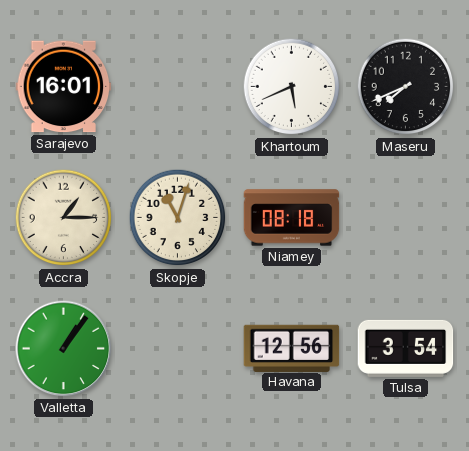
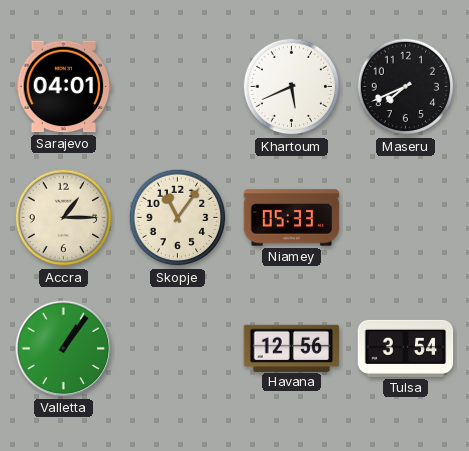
Sarajevo: 16:01 -> 04:01 (64, 87)
Skopje: 11:03 -> 11:06 (178, 218)
Niamey: 08:18 -> 05:33 (292, 218)
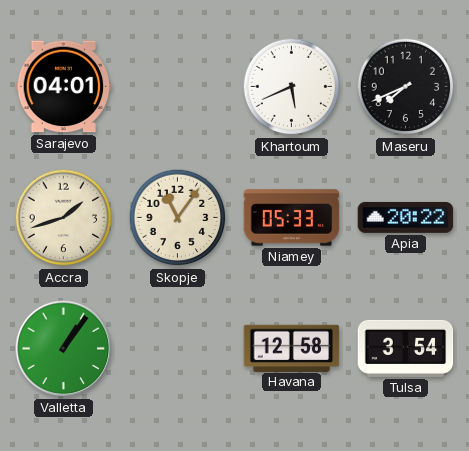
Accra: 1:15 -> 1:42 (64, 218)
Apia: none -> 20:22 (406, 217)
Havana: 12:56 -> 12:58 (292, 348)
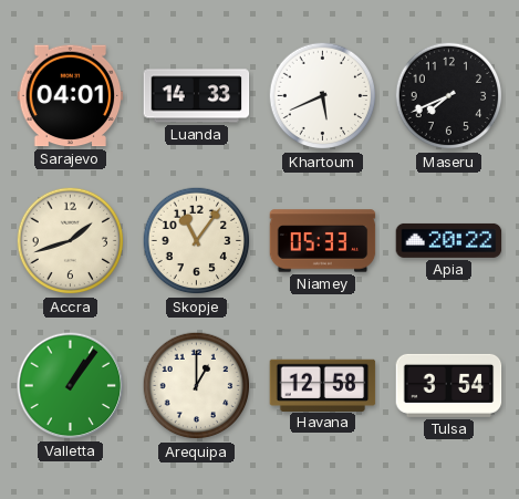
Luanda: none -> 14:33 (197, 96)
Arequipa: none -> 1:00 (197, 386)
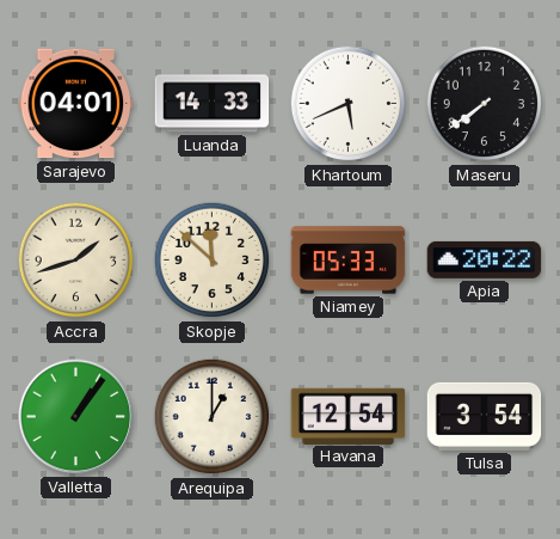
Maseru: 7:41 -> 7:39 (485, 104)
Skopje: 11:06 -> 11:52 (213, 261)
Havana: 12:58 -> 12:54 (349, 416)
